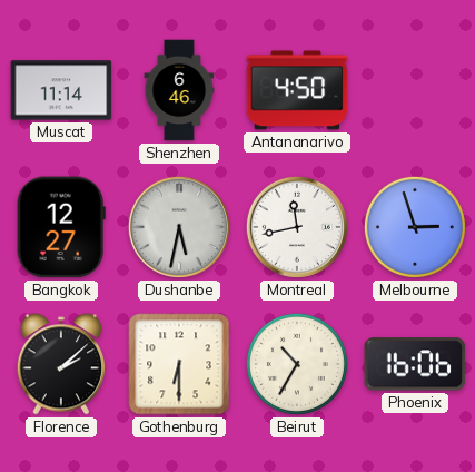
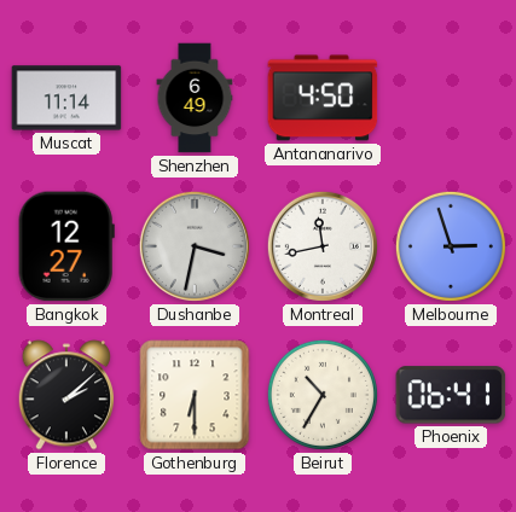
Shenzhen: 6:46 -> 6:49 (195, 98)
Dushanbe: 5:32 -> 3:32 (195, 246)
Phoenix: 16:06 -> 06:41 (451, 395)
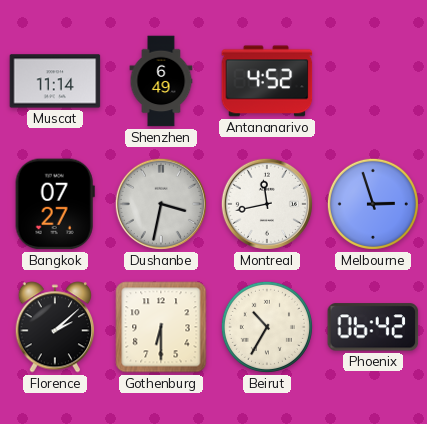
Antananarivo: 4:50 -> 4:52 (267, 81)
Bangkok: 12:27 -> 07:27 (55, 204)
Phoenix: 06:41 -> 06:42 (373, 327)
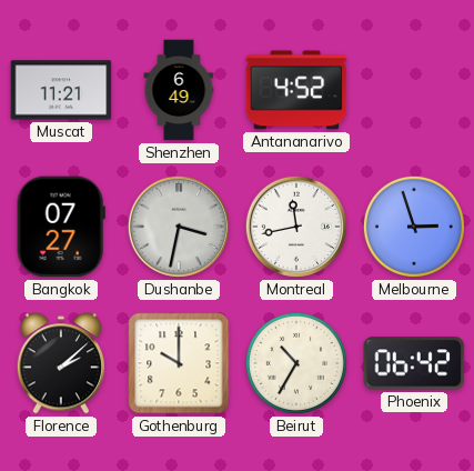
Muscat: 11:14 -> 11:21 (61, 90)
Gothenburg: 6:30 -> 10:00 (179, 363)
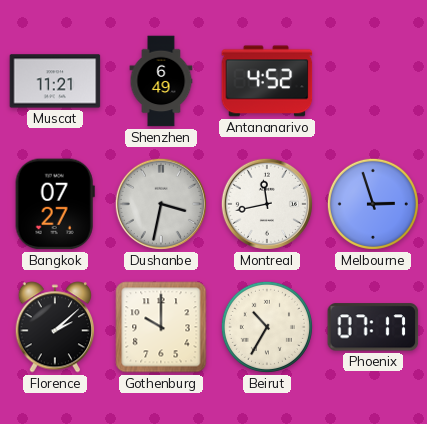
Phoenix: 06:42 -> 07:17 (373, 327)
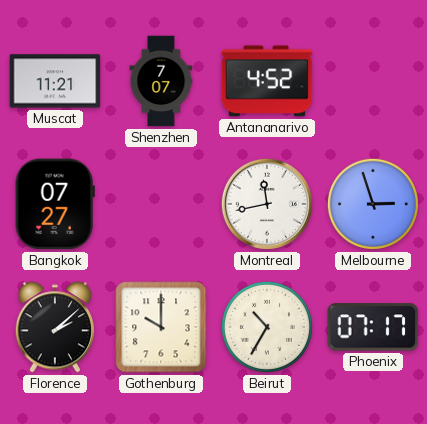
Shenzhen: 6:49 -> 7:07 (161, 81)
Dushanbe: 3:32 -> none (161, 204)
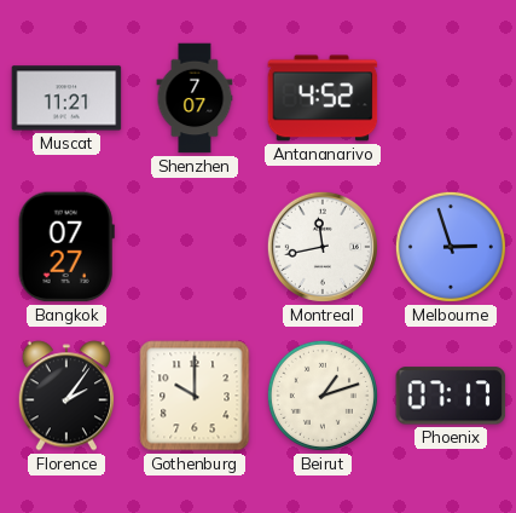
Florence: 2:08 -> 2:06 (66, 396)
Beirut: 10:35 -> 1:12 (323, 396)
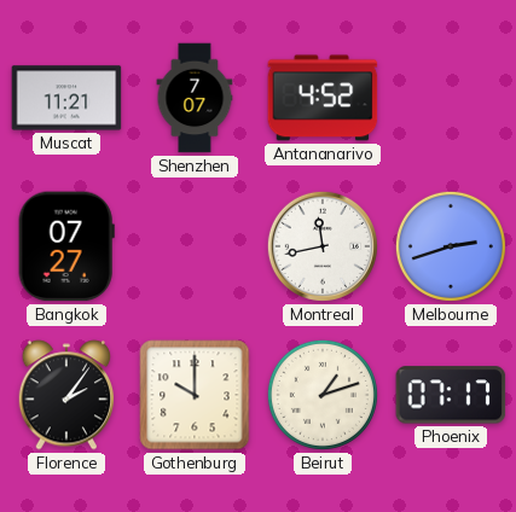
Melbourne: 2:57 -> 2:42 (451, 246)
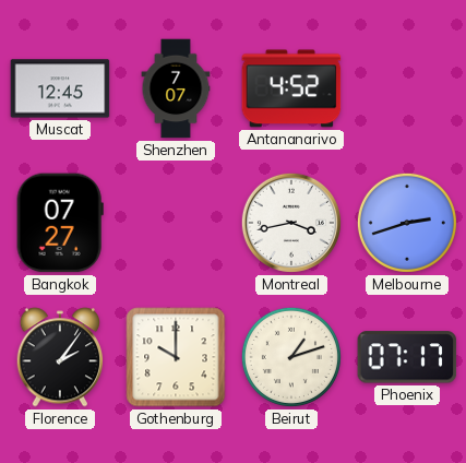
Muscat: 11:21 -> 12:45 (60, 88)
Montreal: 11:43 -> 3:43 (291, 223)
